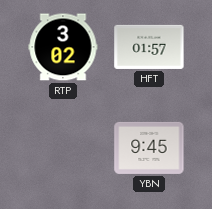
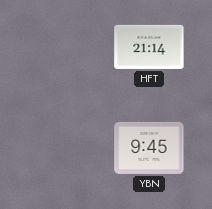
RTP: 3:02 -> none (63, 47)
HFT: 01:57 -> 21:14 (149, 47)
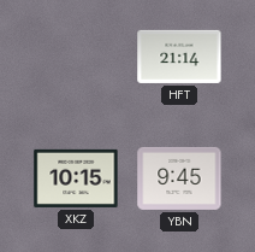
XKZ: none -> 10:15 (76, 178)
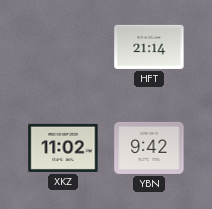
XKZ: 10:15 -> 11:02 (63, 148)
YBN: 9:45 -> 9:42 (149, 148)
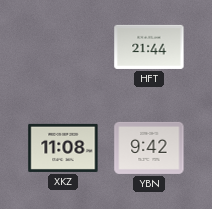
HFT: 21:14 -> 21:44 (149, 47)
XKZ: 11:02 -> 11:08 (63, 148)
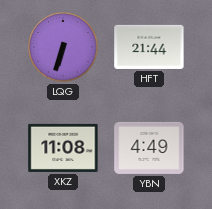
LQG: none -> 6:33 (63, 47)
YBN: 9:42 -> 4:49 (149, 148)
